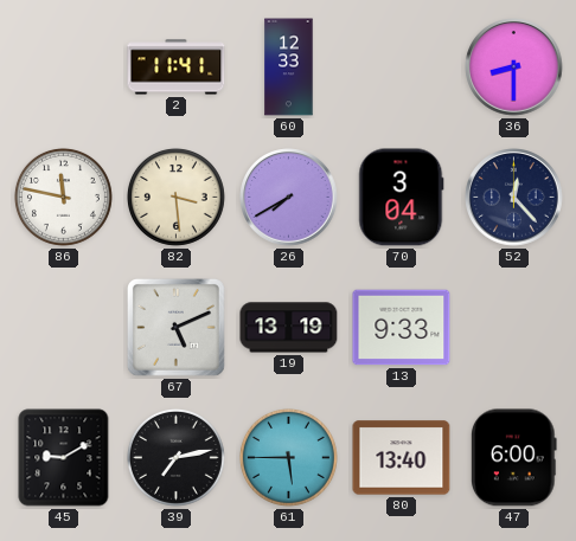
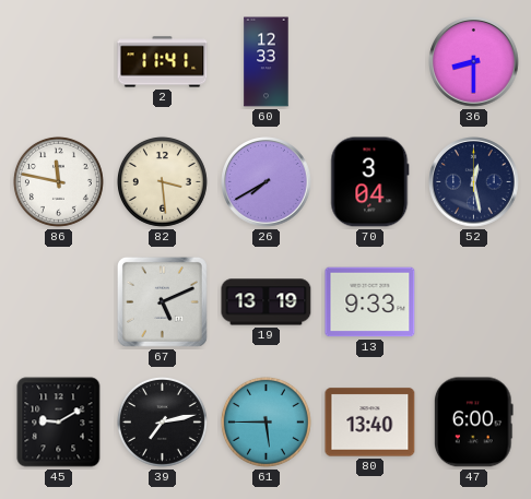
52: 12:23 -> 12:28 (474, 182)
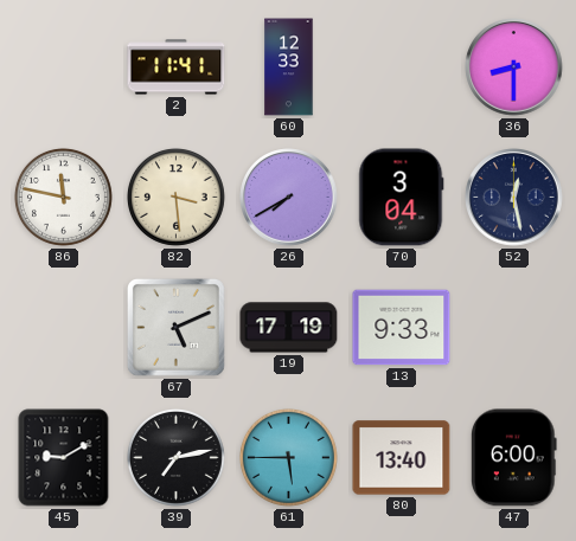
19: 13:19 -> 17:19 (289, 328)
